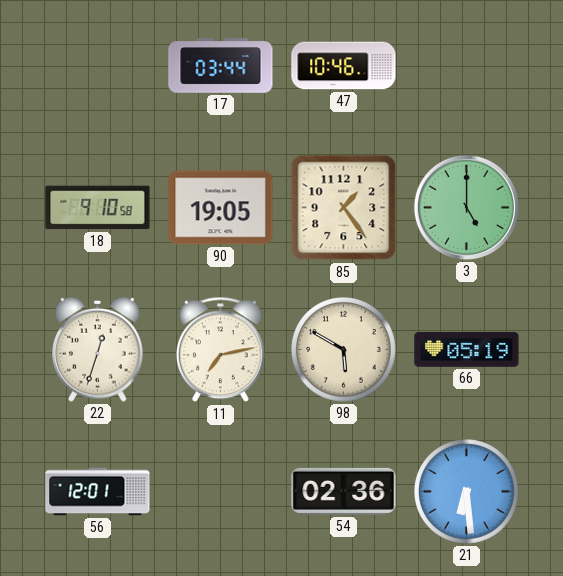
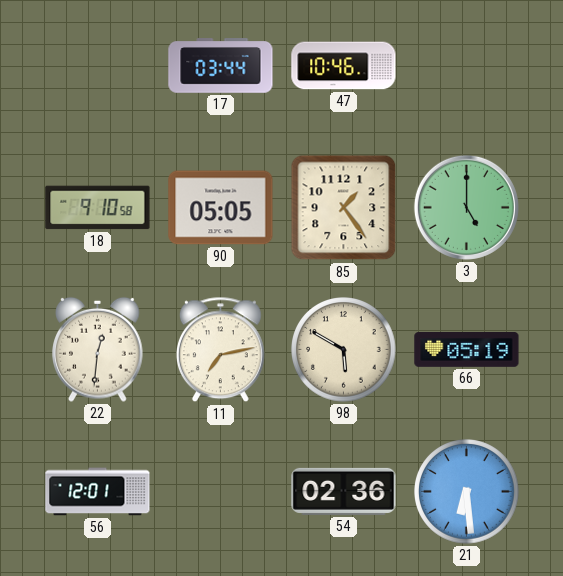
90: 19:05 -> 05:05 (221, 208)
22: 12:33 -> 12:31 (98, 349)
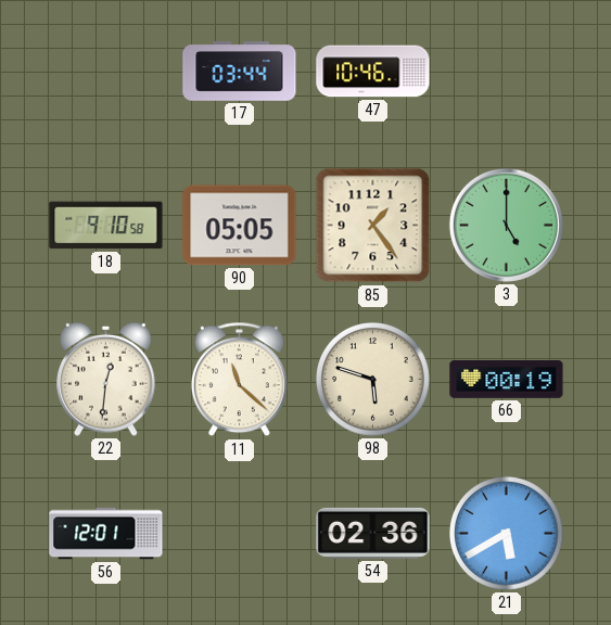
11: 7:13 -> 11:22 (239, 380)
98: 5:50 -> 5:48 (373, 380)
66: 05:19 -> 00:19 (507, 380)
21: 6:29 -> 5:40 (507, 534)
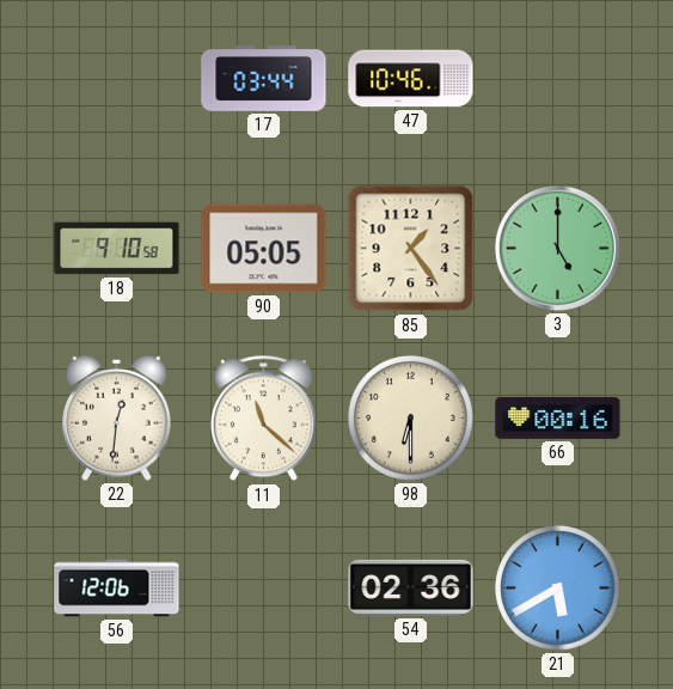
98: 5:48 -> 6:30 (411, 419)
66: 00:19 -> 00:16 (558, 419)
56: 12:01 -> 12:06 (117, 589)
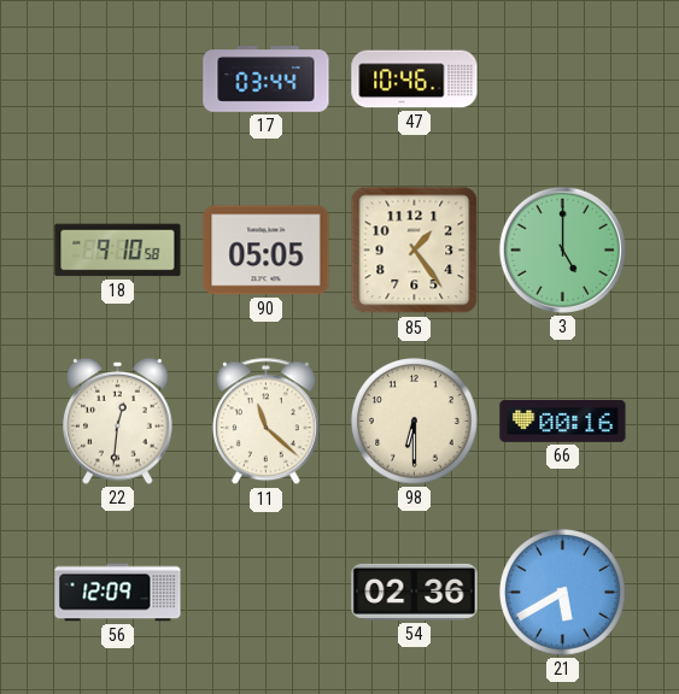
56: 12:06 -> 12:09 (118, 593)
